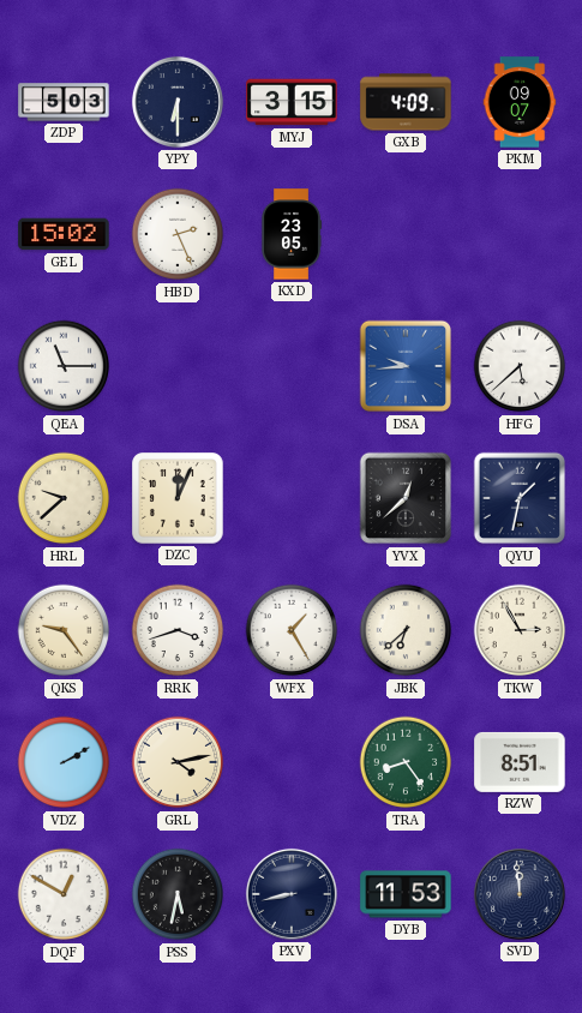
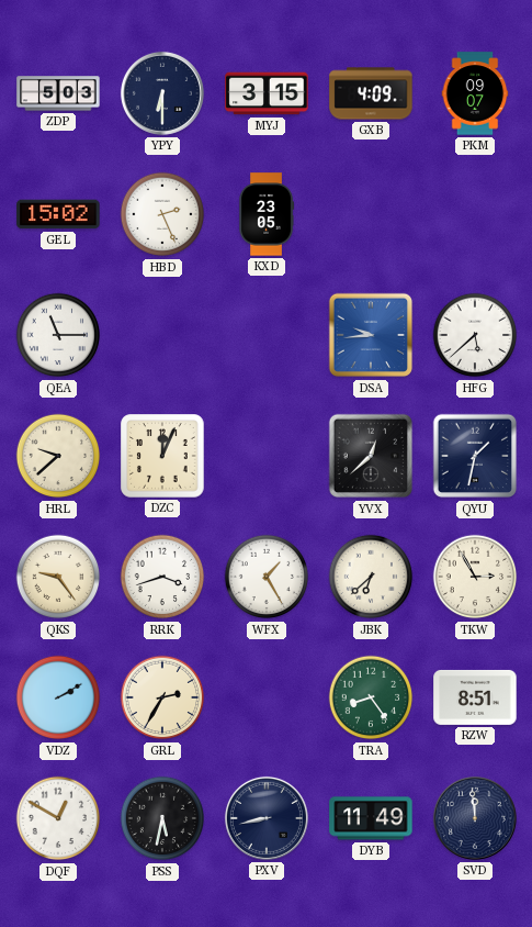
GRL: 4:13 -> 2:35 (162, 697)
DYB: 11:53 -> 11:49 (371, 818)
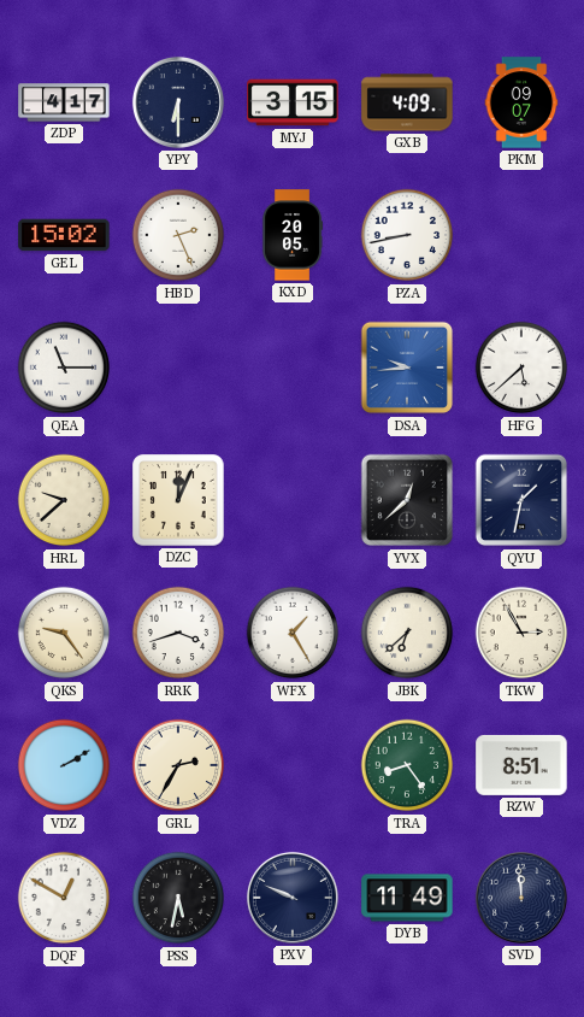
ZDP: 5:03 -> 4:17 (64, 102)
KXD: 23:05 -> 20:05 (293, 235)
PZA: none -> 8:43 (407, 235)
PXV: 8:43 -> 9:49 (293, 898)
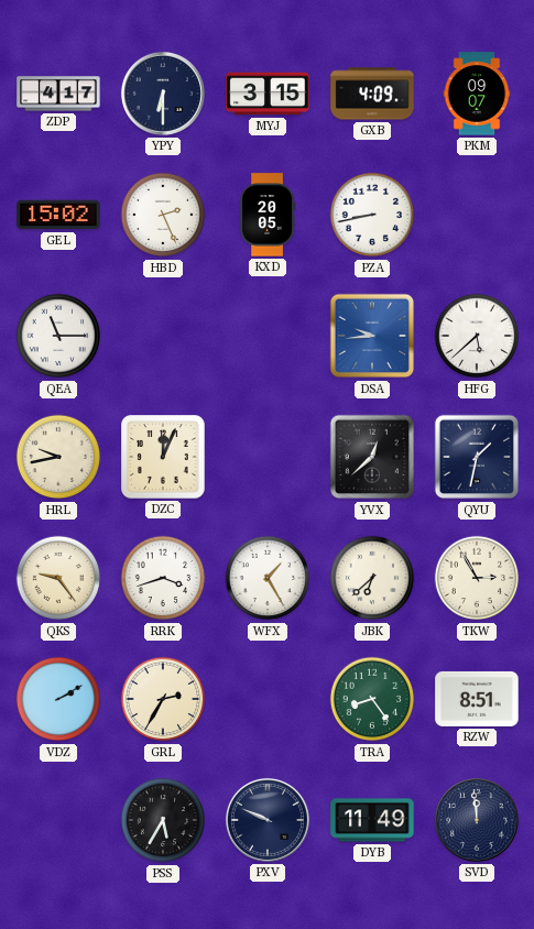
HRL: 9:38 -> 9:43 (58, 457)
DQF: 12:50 -> none (64, 898)
PSS: 5:32 -> 5:35 (163, 820)
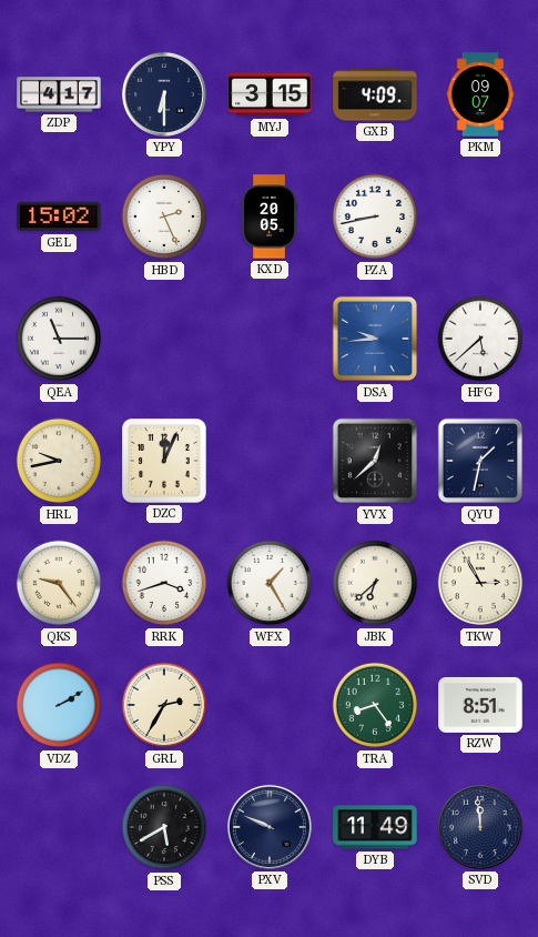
PSS: 5:35 -> 5:40 (164, 827)
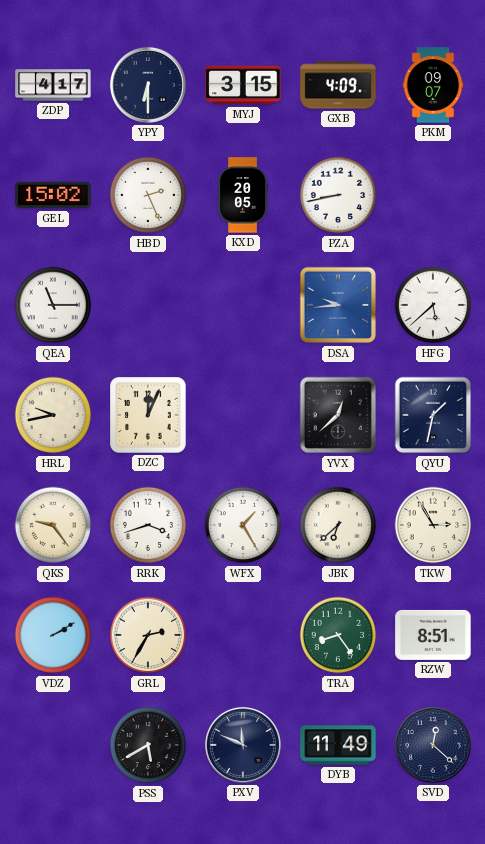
PXV: 9:49 -> 11:49 (243, 745)
SVD: 11:59 -> 12:22 (433, 745)
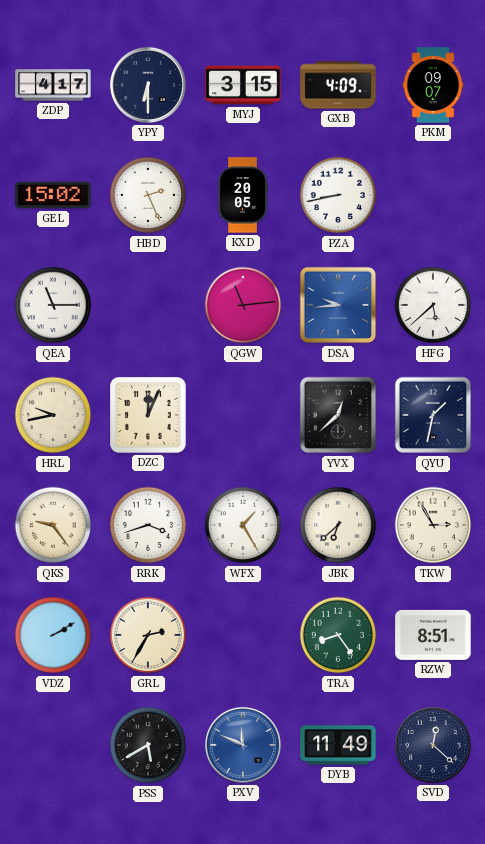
QGW: none -> 11:14 (243, 305)
PXV dial: navy -> blue (243, 745)
